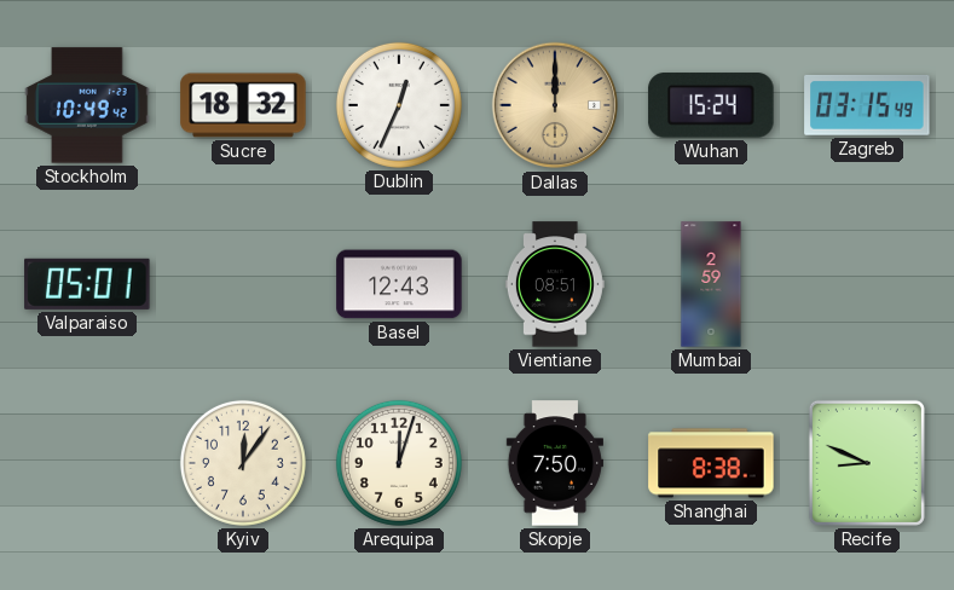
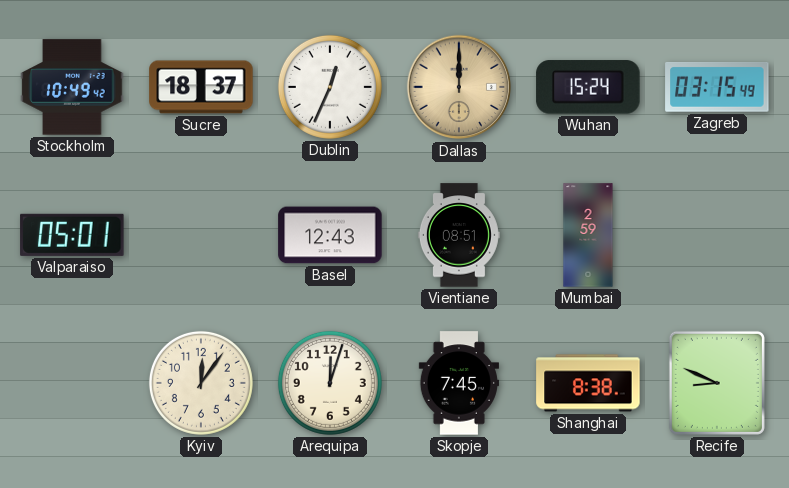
Sucre: 18:32 -> 18:37 (201, 87)
Skopje: 7:50 -> 7:45 (458, 383)
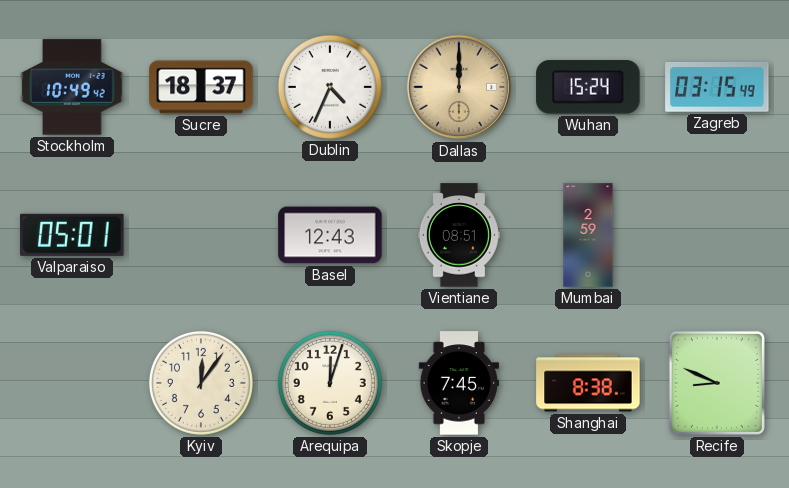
Dublin: 12:34 -> 4:34 (330, 87)
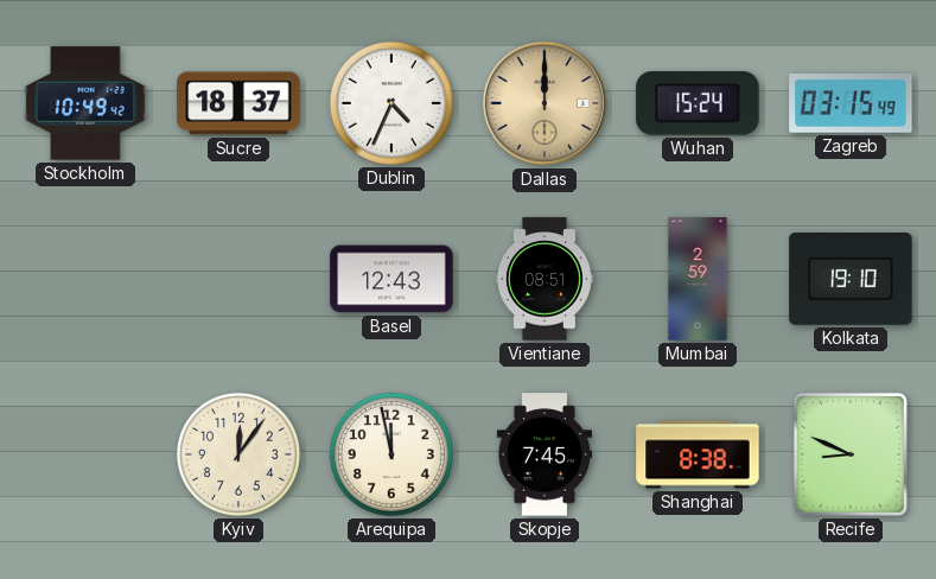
Valparaiso: 05:01 -> none (72, 235)
Kolkata: none -> 19:10 (851, 279)
Arequipa: 12:03 -> 11:58 (391, 454)
